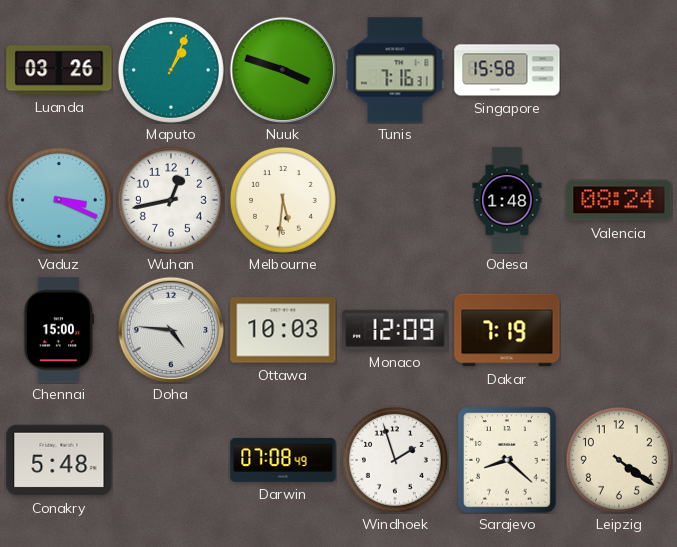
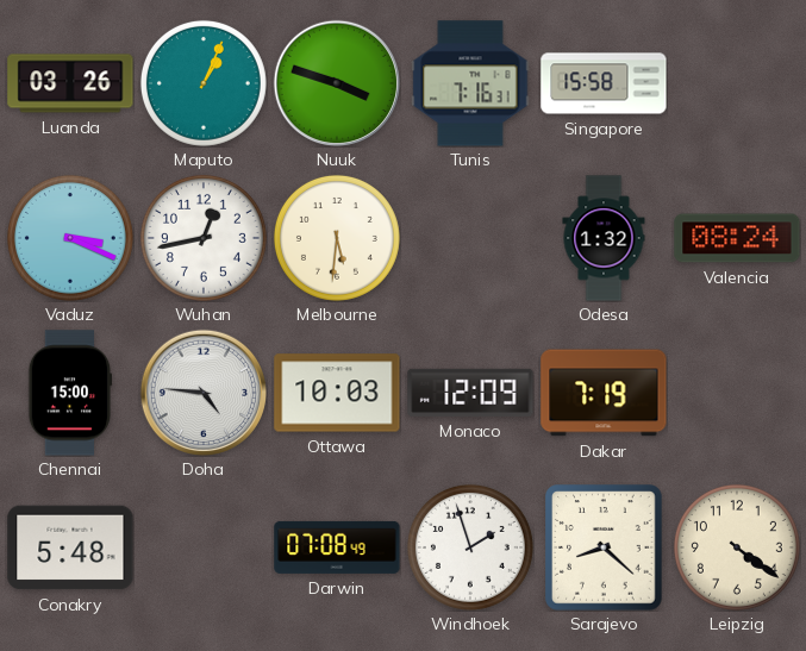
Odesa: 1:48 -> 1:32 (604, 238)
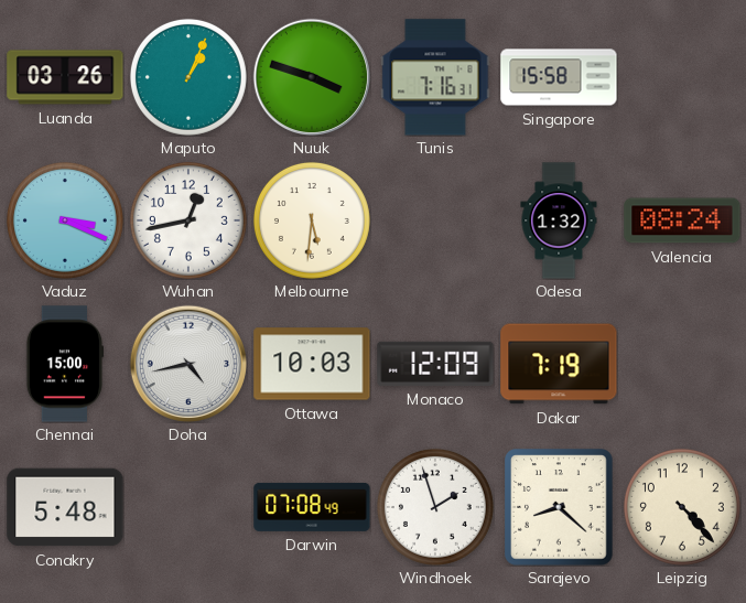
Doha: 4:46 -> 4:43 (187, 363)
Leipzig: 4:21 -> 4:23 (682, 507)
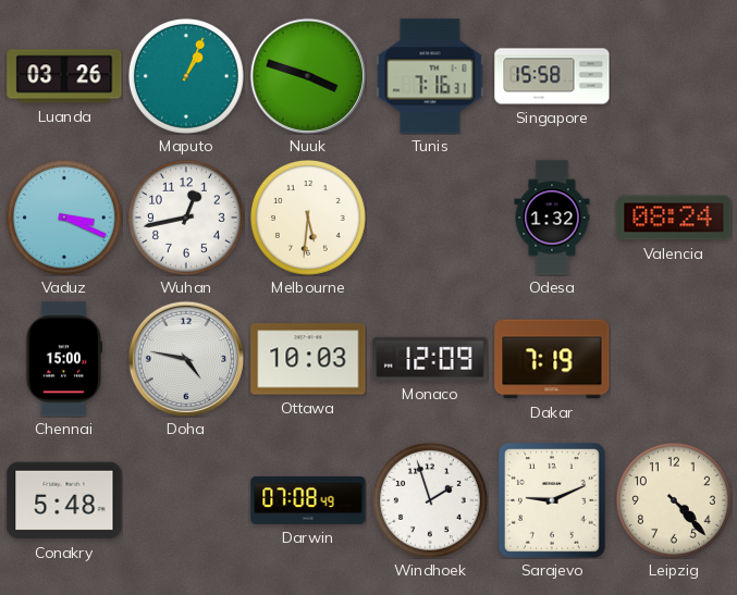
Doha: 4:43 -> 4:47 (185, 358)
Sarajevo: 8:22 -> 9:11 (552, 500)
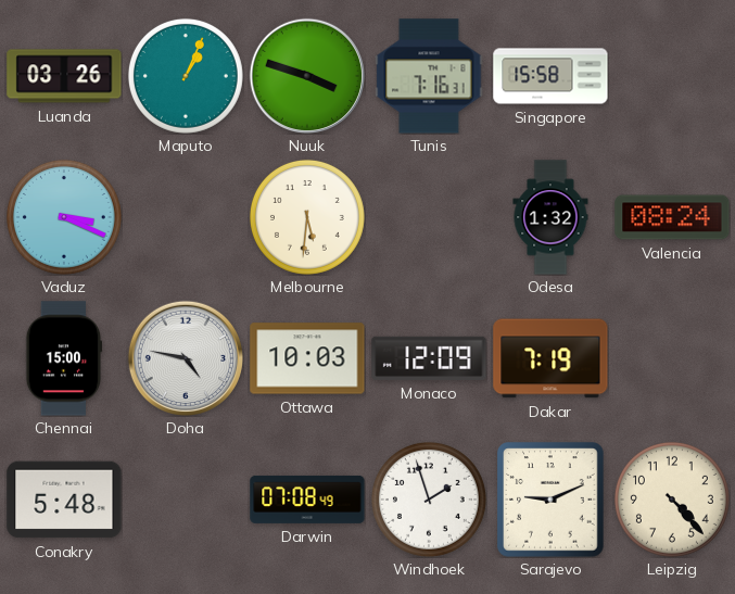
Wuhan: 12:43 -> none (186, 218)
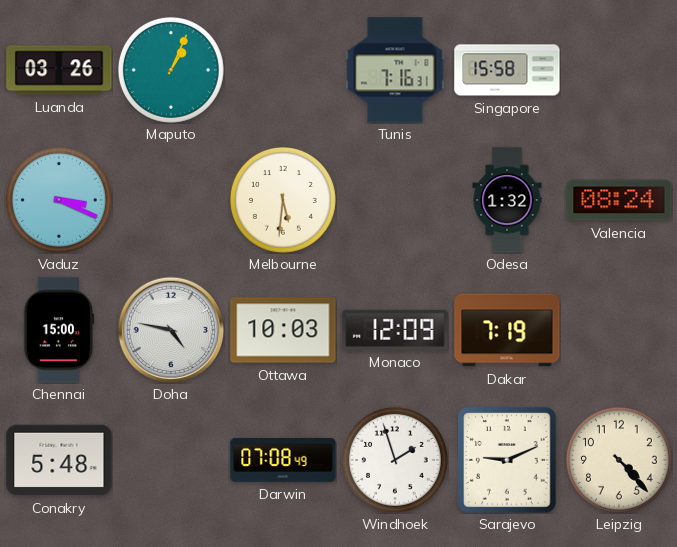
Nuuk: 3:48 -> none (306, 75)
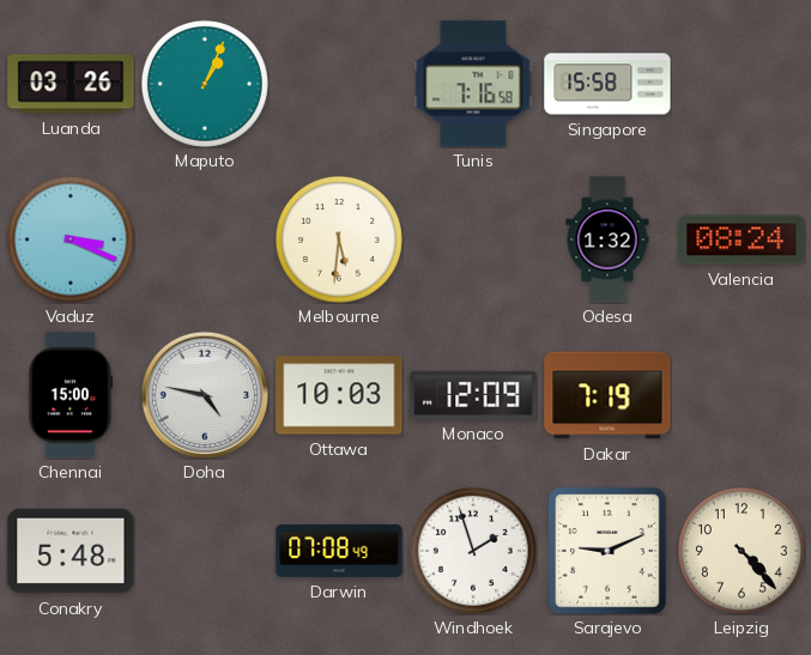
Tunis: 7:16:31 -> 7:16:58 (473, 84)
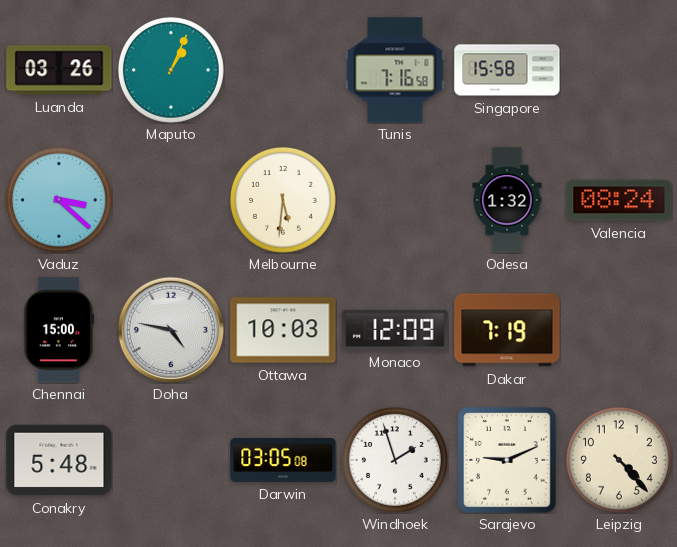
Vaduz: 3:19 -> 3:22 (59, 200)
Darwin: 07:08 -> 03:05 (283, 460)
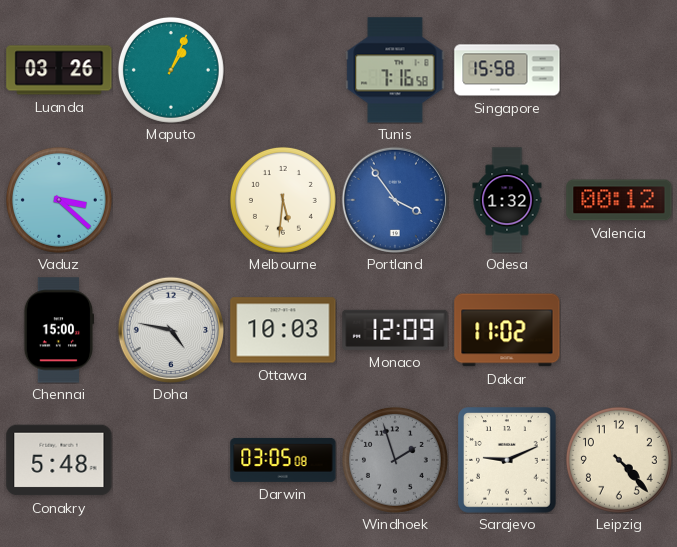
Portland: none -> 3:54 (394, 199)
Valencia: 08:24 -> 00:12 (619, 200)
Dakar: 7:19 -> 11:02 (507, 330)
Windhoek dial: white -> grey (395, 460)
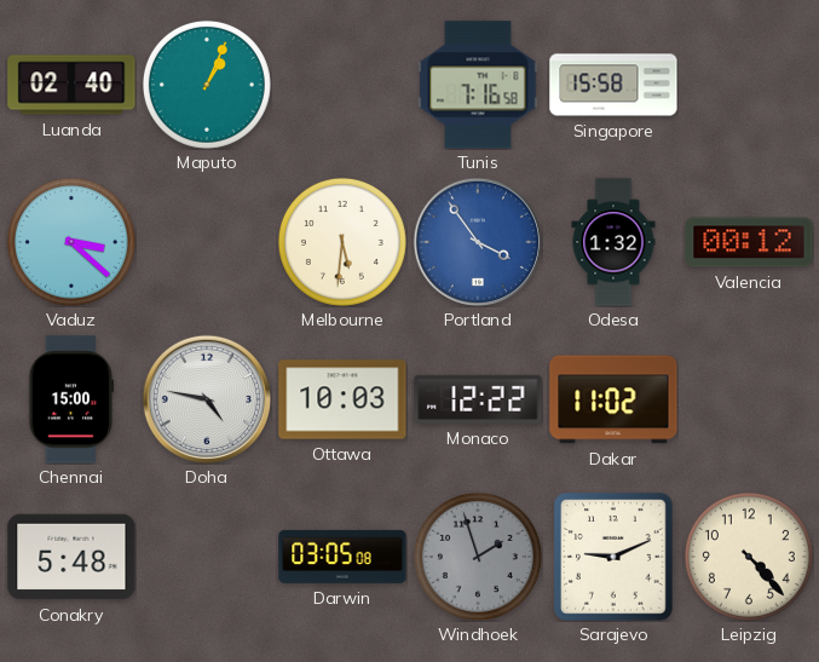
Luanda: 03:26 -> 02:40 (71, 85)
Monaco: 12:09 -> 12:22 (478, 399)
